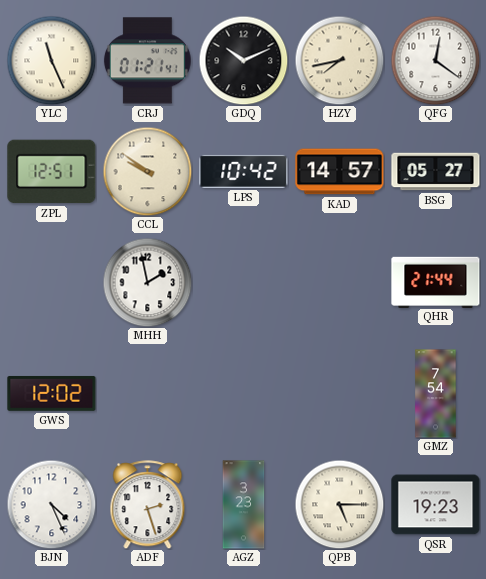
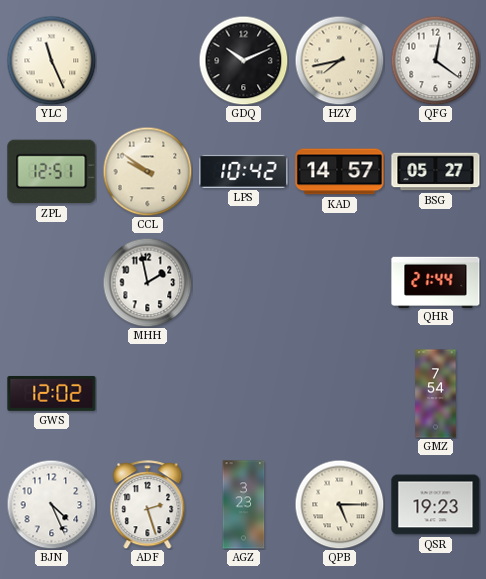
CRJ: 01:21 -> none (147, 61)
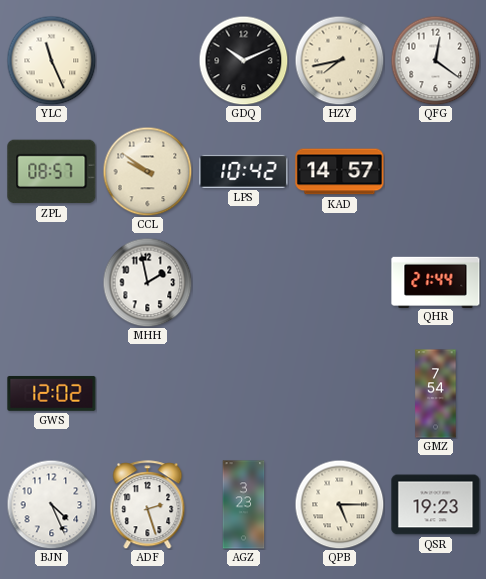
ZPL: 12:51 -> 08:57 (52, 172)
BSG: 05:27 -> none (436, 172)
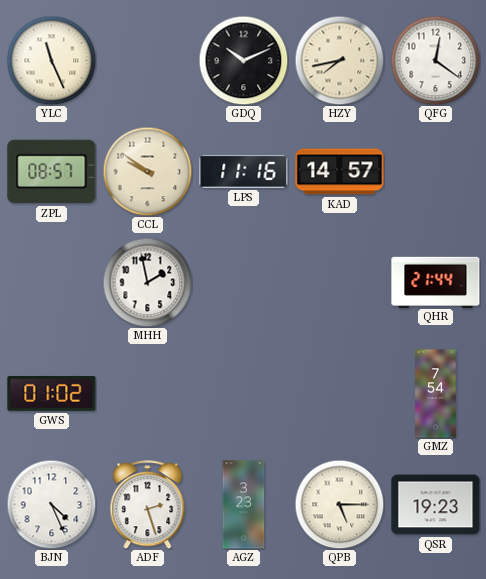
LPS: 10:42 -> 11:16 (244, 171)
GWS: 12:02 -> 01:02 (52, 393)
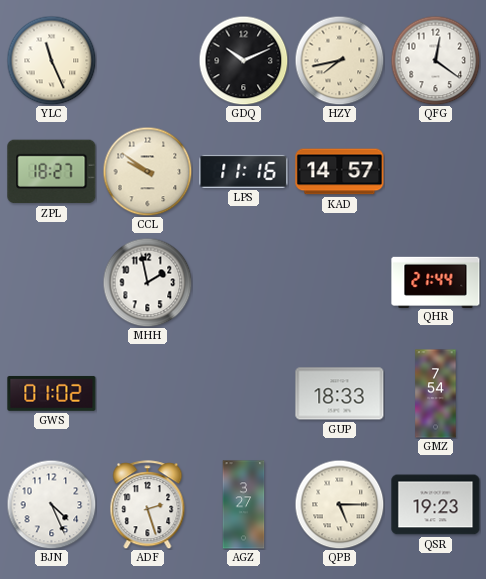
ZPL: 08:57 -> 18:27 (52, 172)
GUP: none -> 18:33 (340, 394)
AGZ: 3:23 -> 3:27 (244, 505)
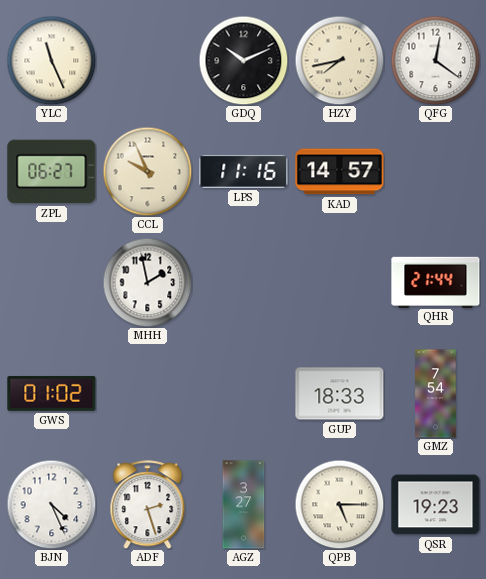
ZPL: 18:27 -> 06:27 (52, 172)
CCL: 9:51 -> 9:56 (147, 171)
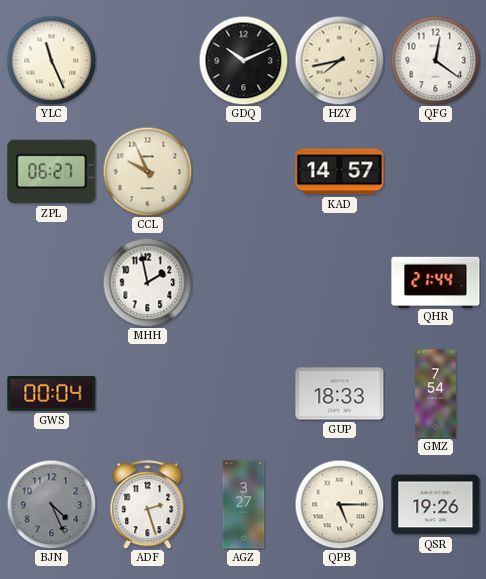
LPS: 11:16 -> none (244, 171)
GWS: 01:02 -> 00:04 (52, 393)
BJN dial: white -> grey (51, 504)
QSR: 19:23 -> 19:26 (436, 505)
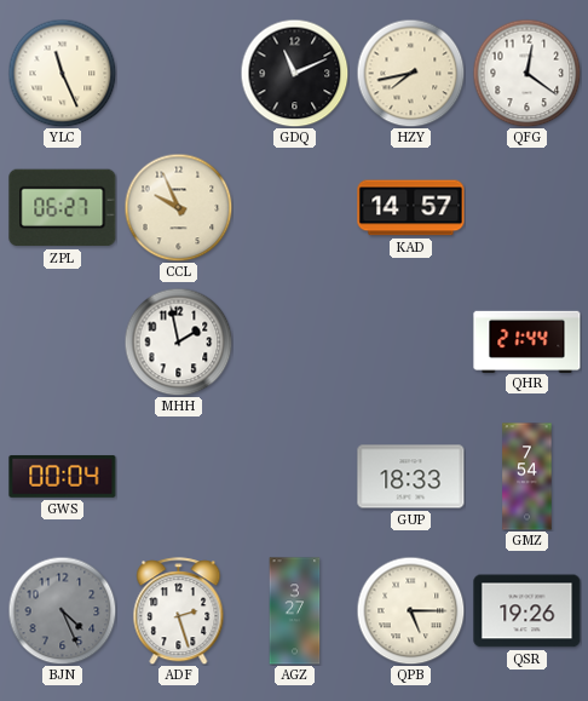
GDQ: 10:11 -> 11:11 (294, 73)
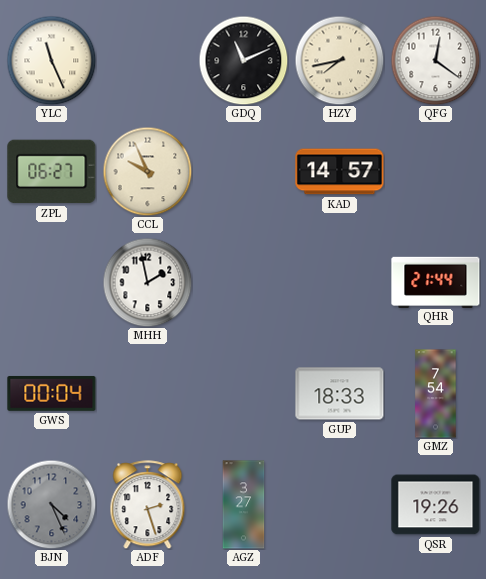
QPB: 5:15 -> none (410, 610)
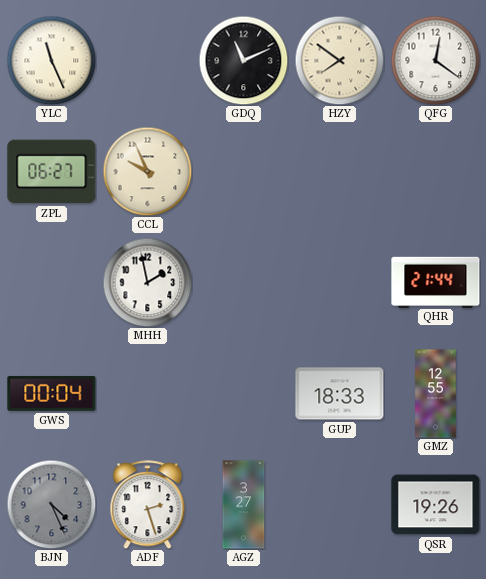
HZY: 7:43 -> 7:51 (339, 60)
KAD: 14:57 -> none (340, 172)
GMZ: 7:54 -> 12:55 (436, 394)
